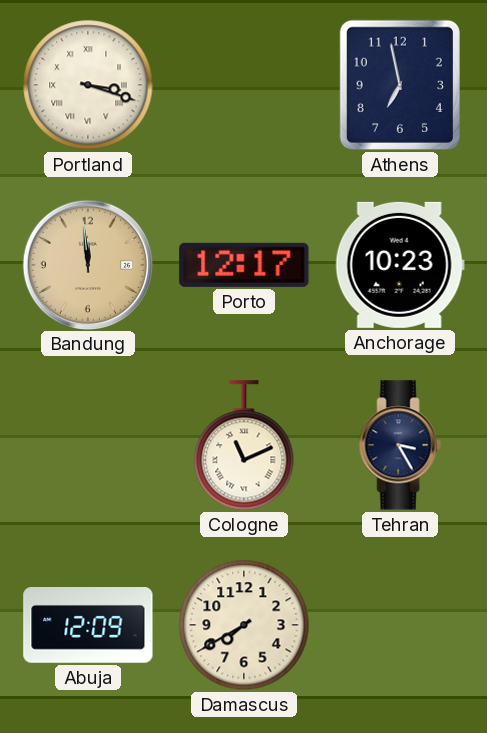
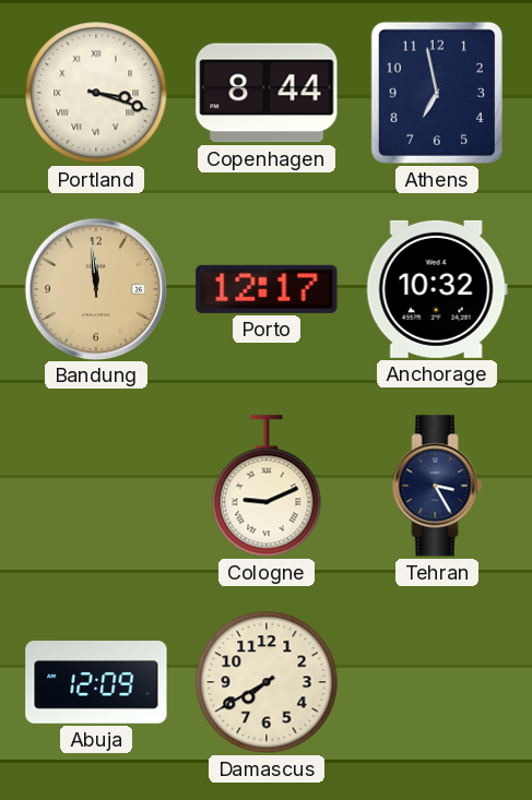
Copenhagen: none -> 8:44 (267, 93)
Anchorage: 10:23 -> 10:32 (437, 289)
Cologne: 11:11 -> 9:11 (267, 486)
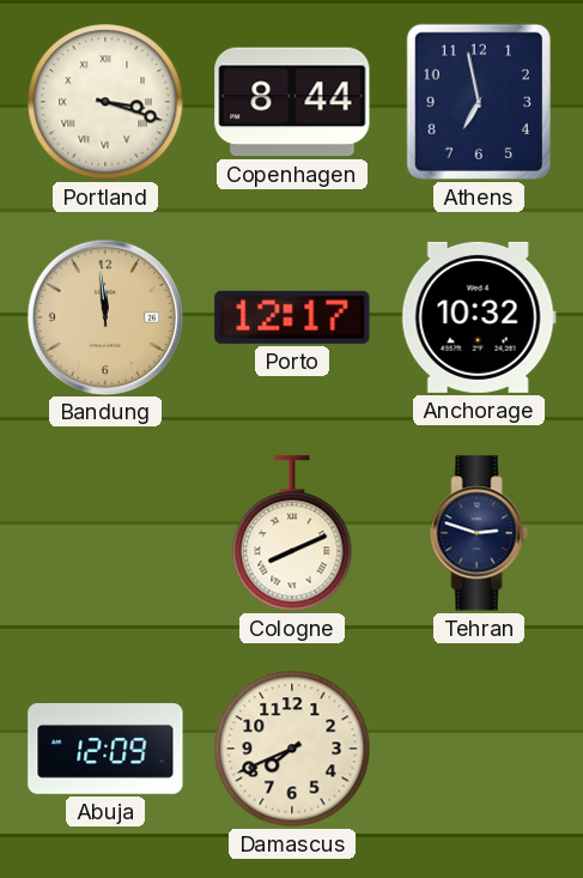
Cologne: 9:11 -> 8:11 (292, 533)
Tehran: 3:25 -> 2:48 (479, 533)
Damascus: 7:40 -> 7:41 (292, 749)
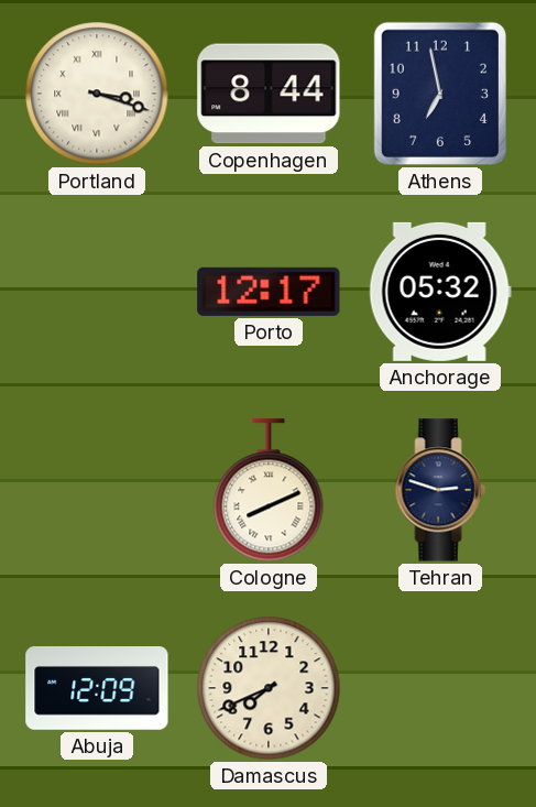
Bandung: 11:59 -> none (104, 316)
Anchorage: 10:32 -> 05:32 (440, 292)
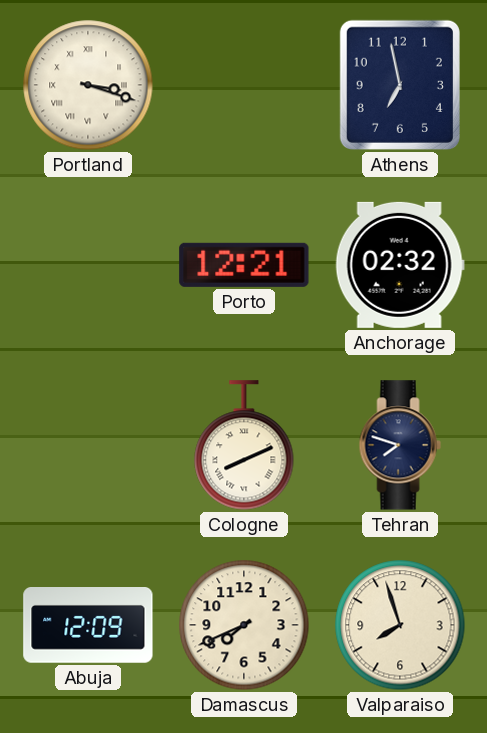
Copenhagen: 8:44 -> none (269, 94)
Porto: 12:17 -> 12:21 (244, 265)
Anchorage: 05:32 -> 02:32 (400, 265)
Tehran: 2:48 -> 7:48 (400, 445)
Valparaiso: none -> 7:57 (400, 625)
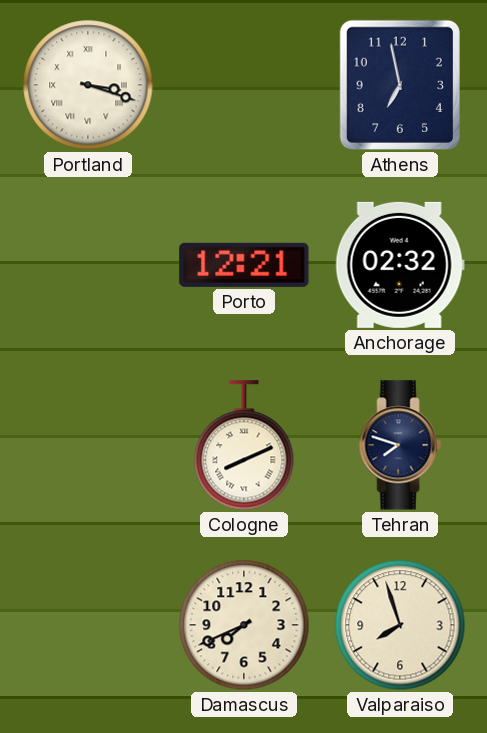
Abuja: 12:09 -> none (88, 625)
